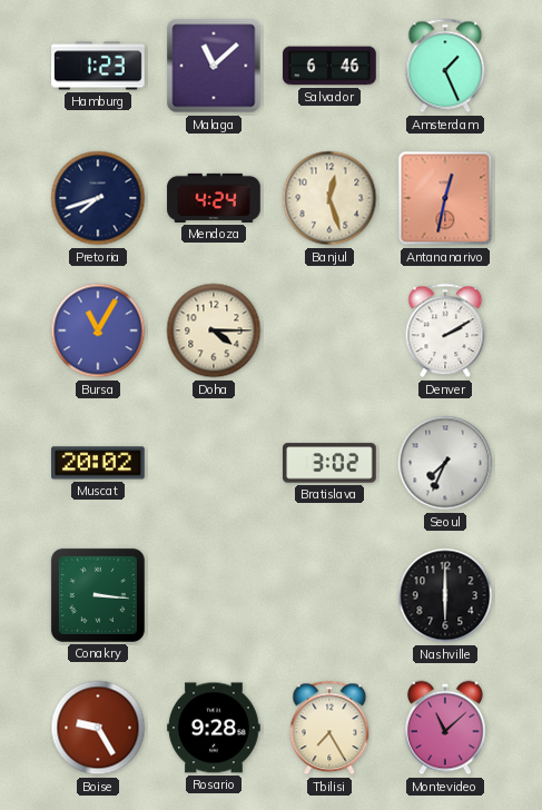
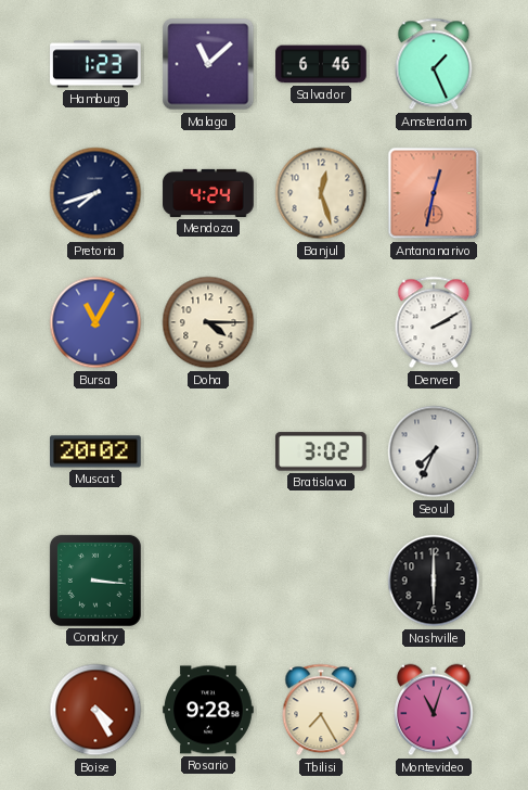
Boise: 9:25 -> 4:25 (95, 710)
Montevideo: 11:08 -> 11:03 (435, 710)
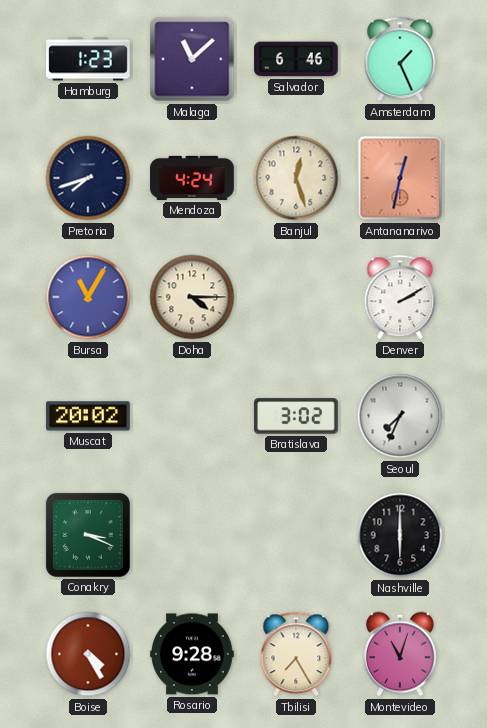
Conakry: 3:16 -> 3:19 (88, 535)
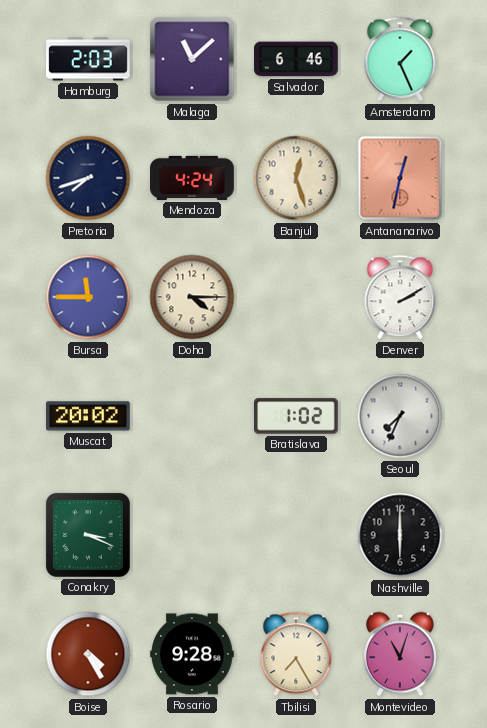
Hamburg: 1:23 -> 2:03 (88, 59)
Bursa: 11:05 -> 11:45 (88, 297)
Bratislava: 3:02 -> 1:02 (297, 416)
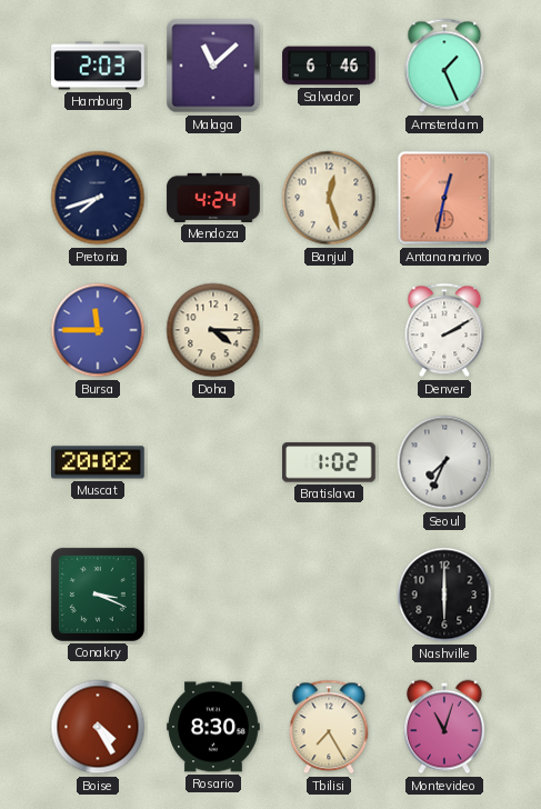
Rosario: 9:28 -> 8:30 (213, 727)
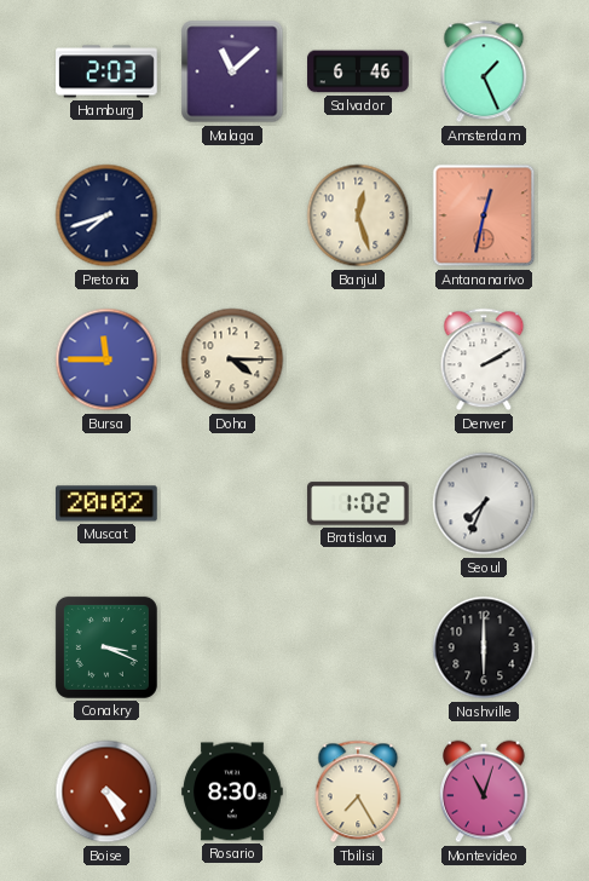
Mendoza: 4:24 -> none (213, 198)
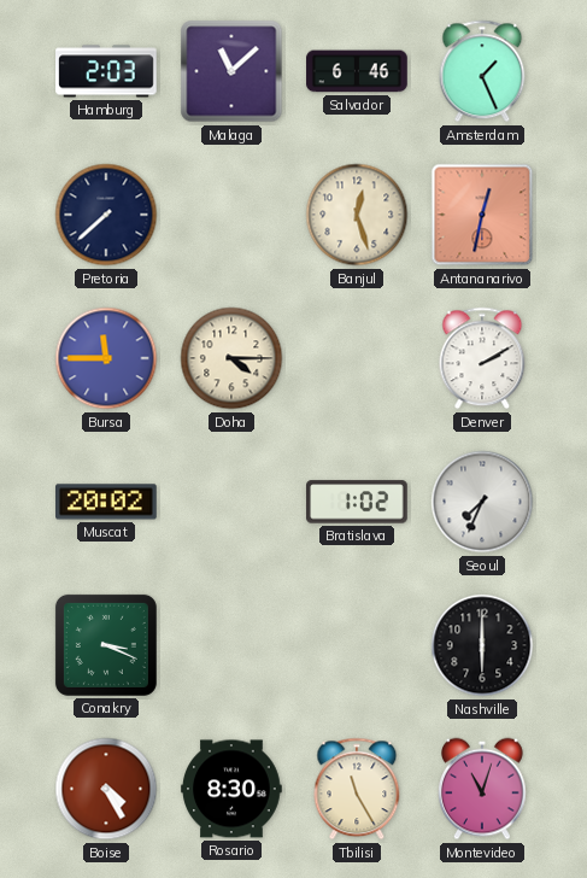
Pretoria: 7:42 -> 7:38 (106, 215)
Tbilisi: 7:25 -> 11:25 (357, 789)
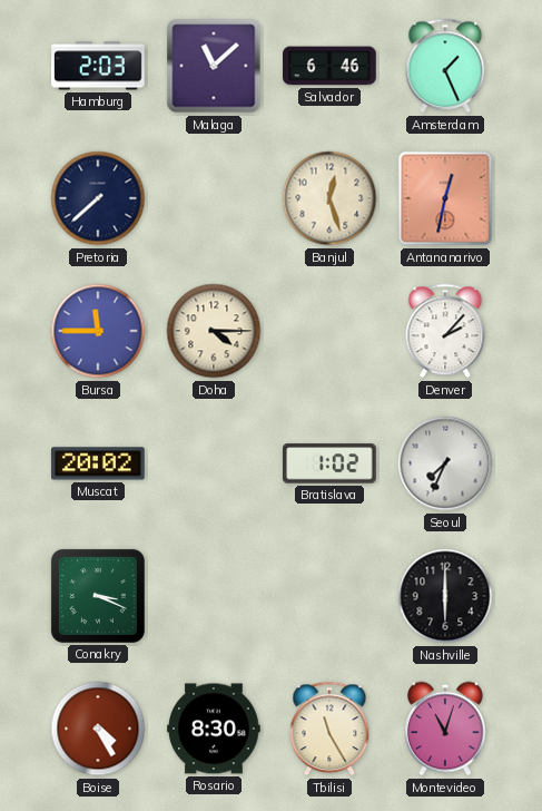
Denver: 2:10 -> 2:07 (445, 331)
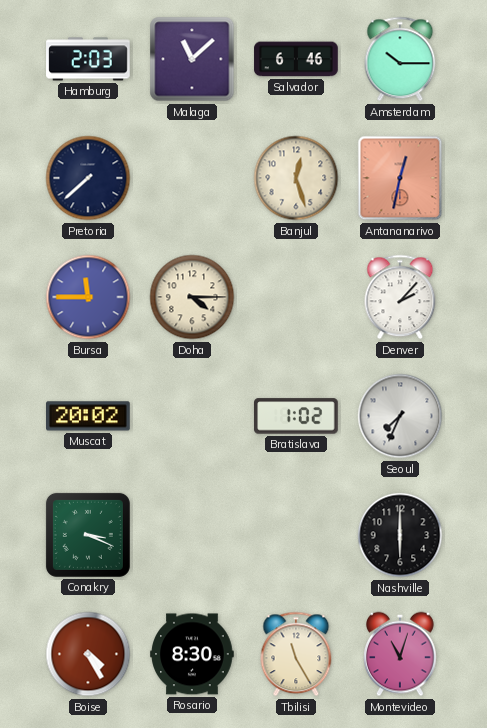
Amsterdam: 1:26 -> 10:15 (400, 59)
